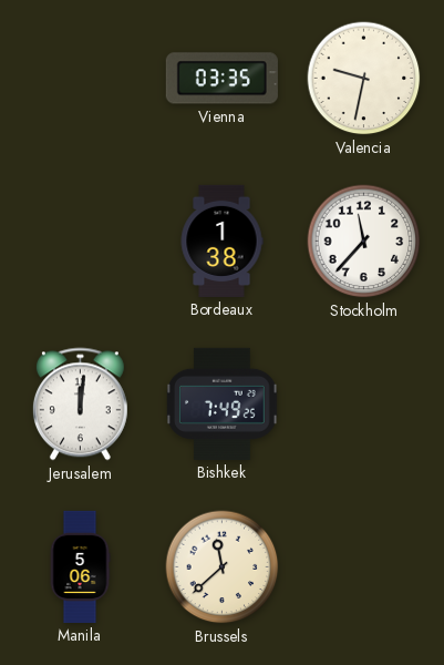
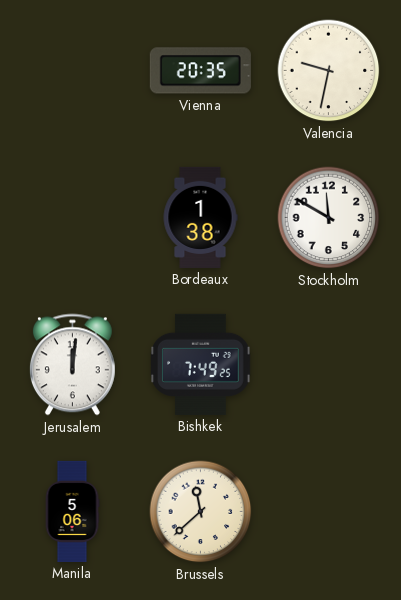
Vienna: 03:35 -> 20:35 (200, 71)
Stockholm: 11:37 -> 11:50 (329, 218)
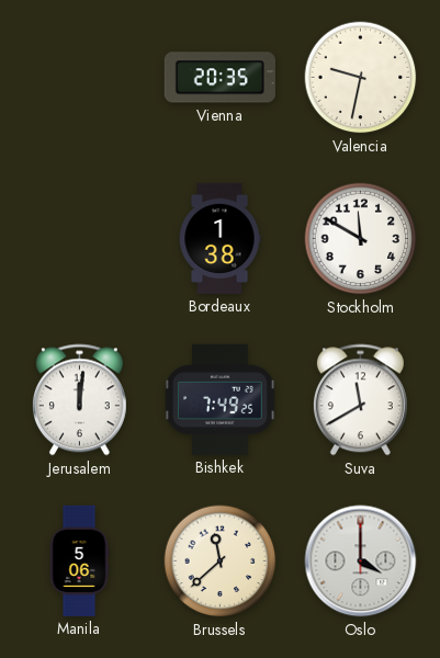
Suva: none -> 11:40 (360, 400)
Oslo: none -> 4:00 (361, 561)
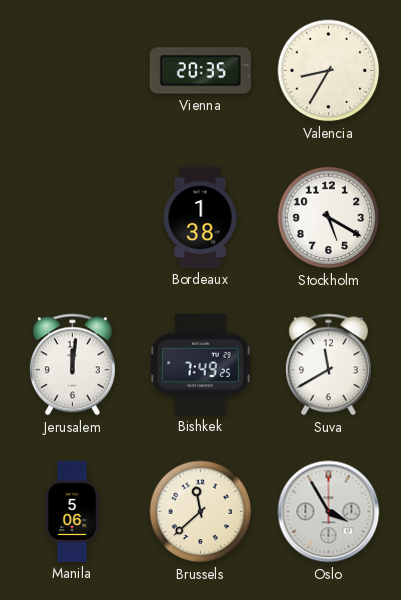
Valencia: 9:32 -> 8:35 (329, 71)
Stockholm: 11:50 -> 5:20 (329, 218)
Oslo: 4:00 -> 3:55 (329, 512)
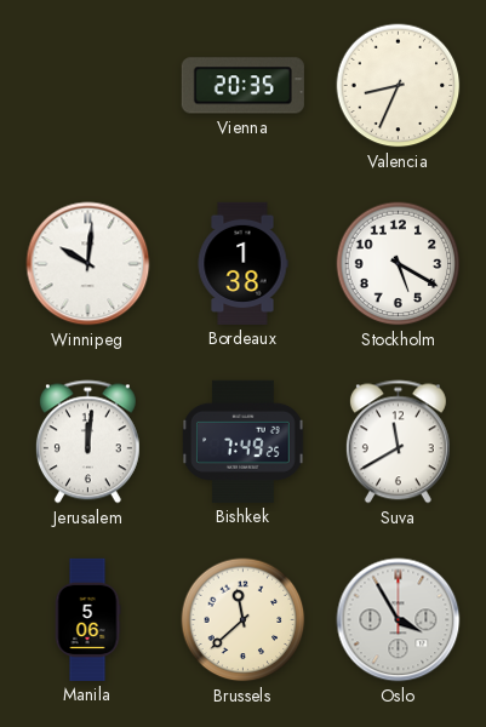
Valencia: 8:35 -> 8:34 (399, 86)
Winnipeg: none -> 10:01 (88, 264)
